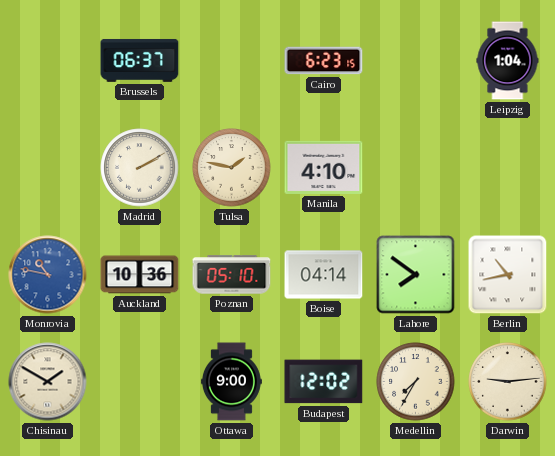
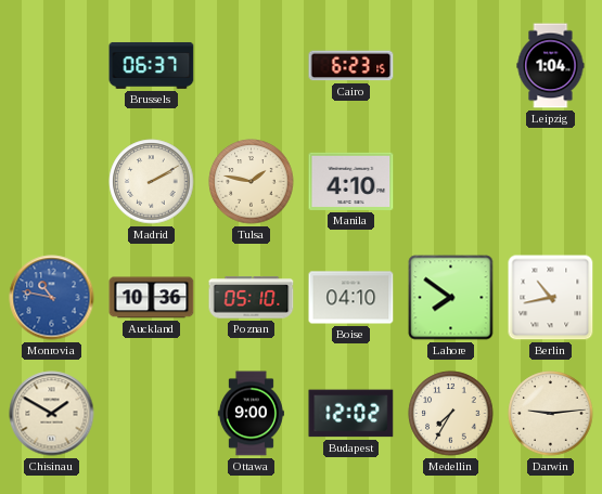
Boise: 04:14 -> 04:10 (351, 298)
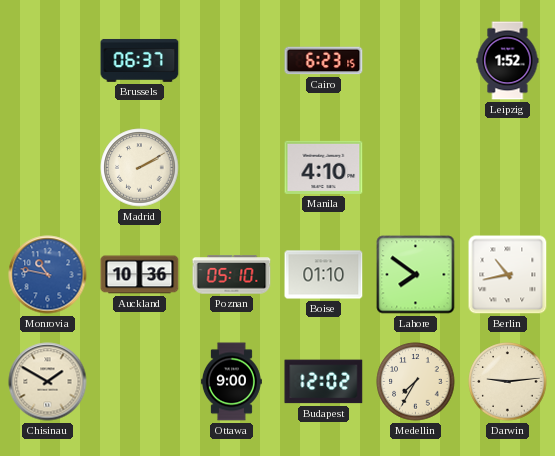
Leipzig: 1:04 -> 1:52 (508, 61)
Tulsa: 1:47 -> none (252, 182)
Boise: 04:10 -> 01:10 (324, 275)
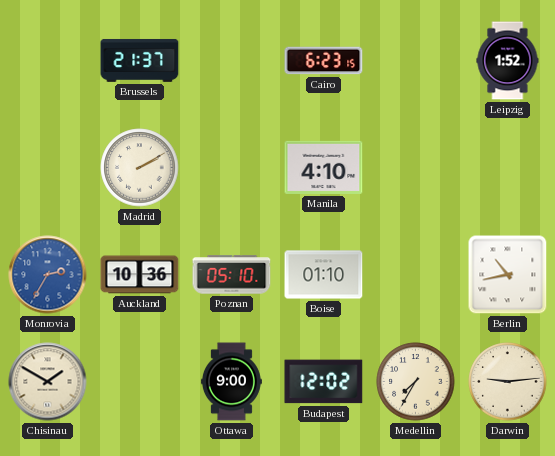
Brussels: 06:37 -> 21:37 (140, 60)
Monrovia: 10:47 -> 2:35 (48, 275)
Lahore: 7:51 -> none (416, 275)
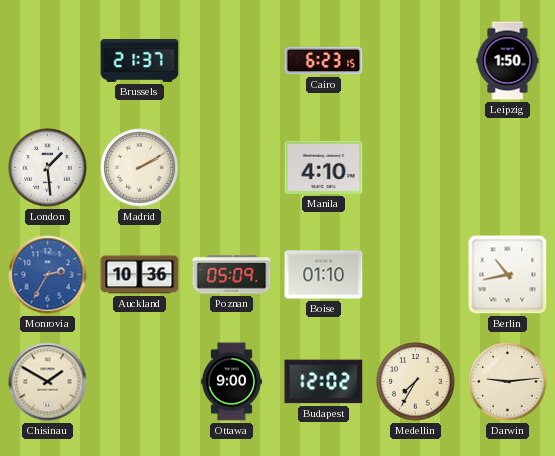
Leipzig: 1:52 -> 1:50 (508, 61)
London: none -> 1:29 (48, 168)
Poznan: 05:10 -> 05:09 (232, 275)
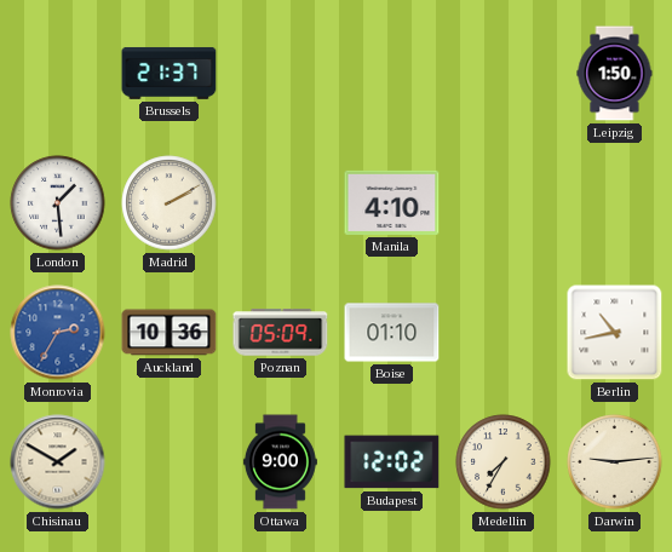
Cairo: 6:23 -> none (324, 61)
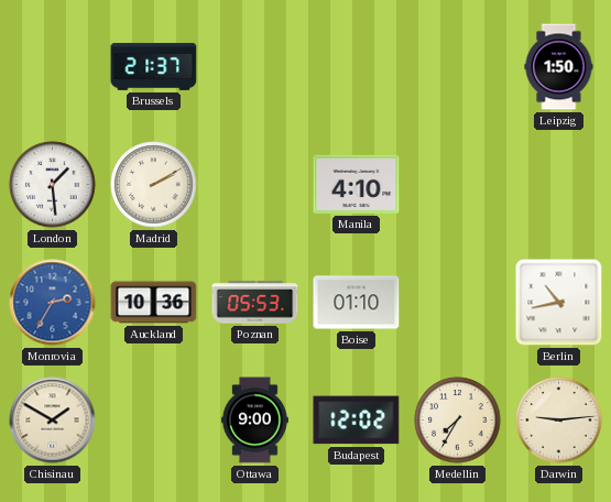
Poznan: 05:09 -> 05:53 (255, 303)
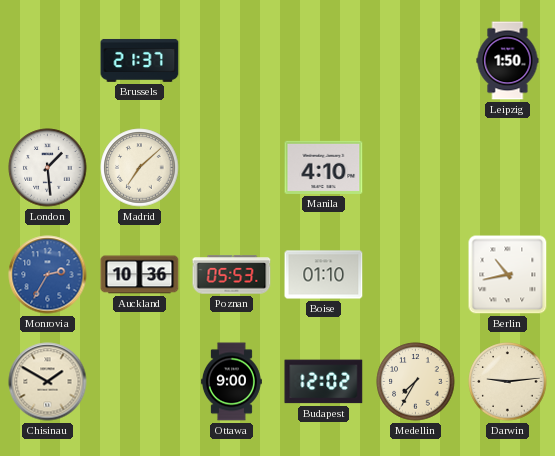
Madrid: 2:10 -> 7:08 (140, 168)
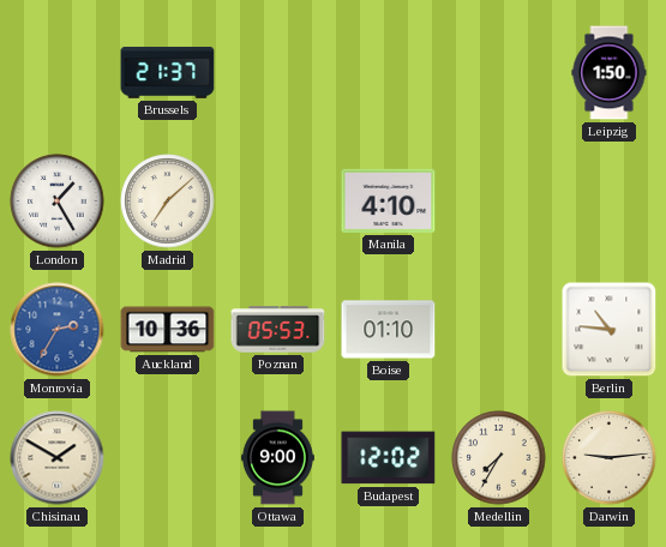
London: 1:29 -> 1:25 (58, 202)
Berlin: 10:43 -> 10:46 (610, 330)
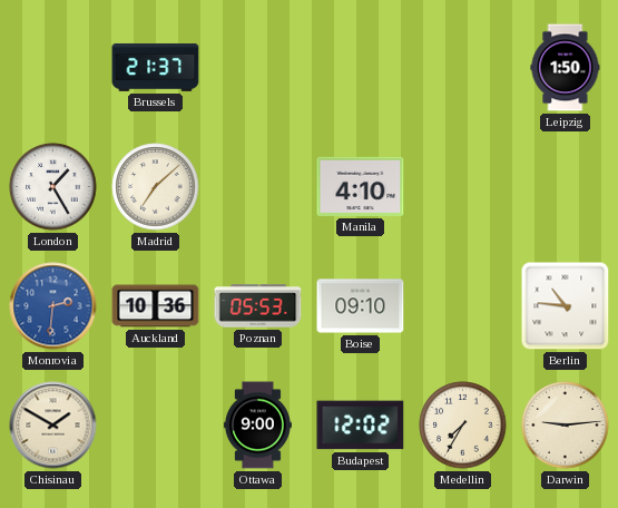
Monrovia: 2:35 -> 2:31 (53, 306)
Boise: 01:10 -> 09:10 (361, 306)
